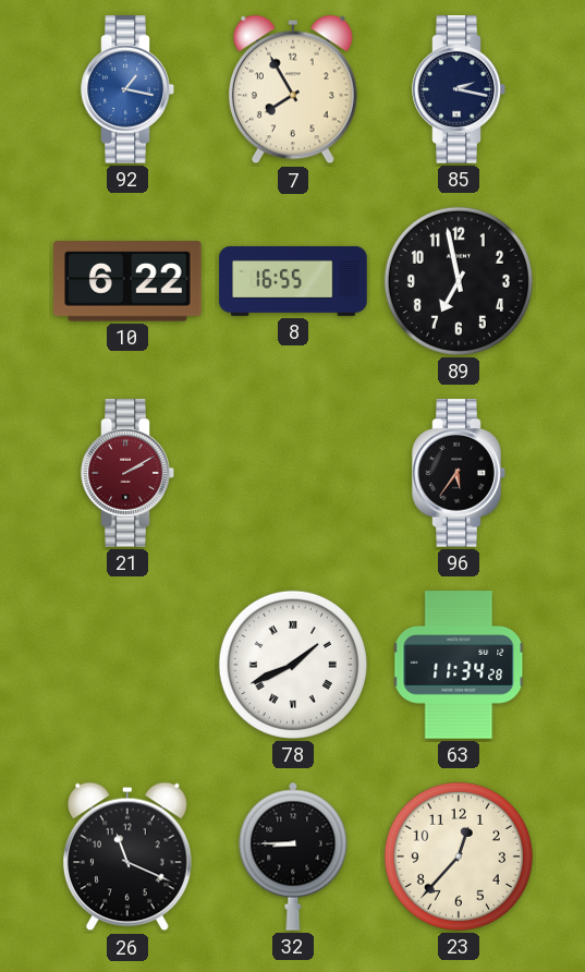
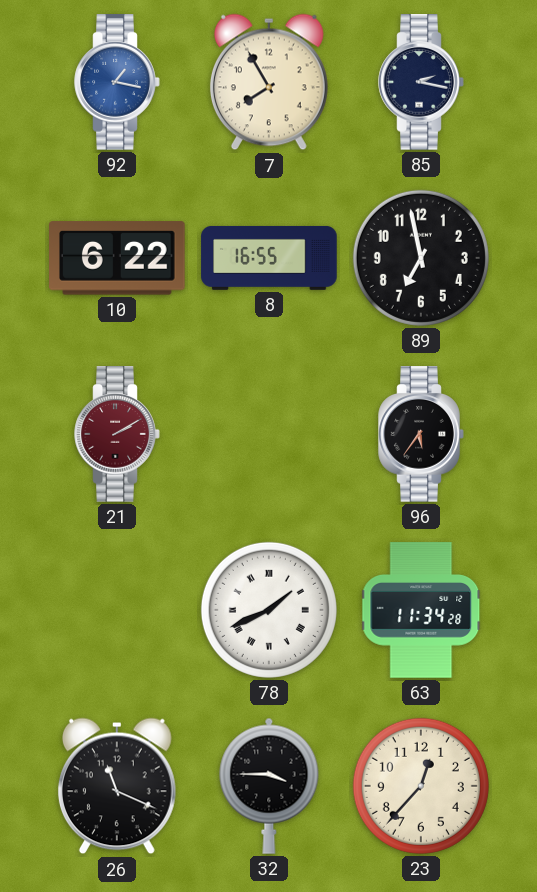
32: 8:45 -> 3:45 (269, 786)
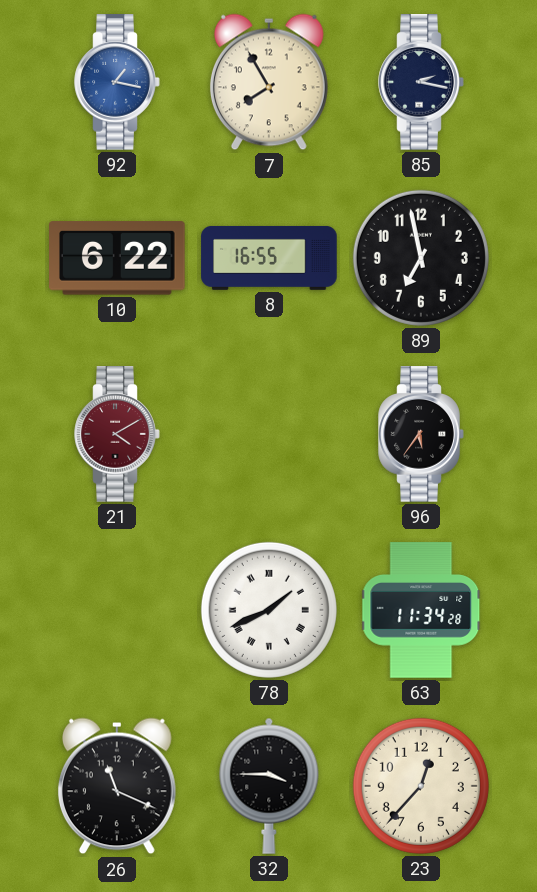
21: 2:10 -> 4:10 (117, 434)
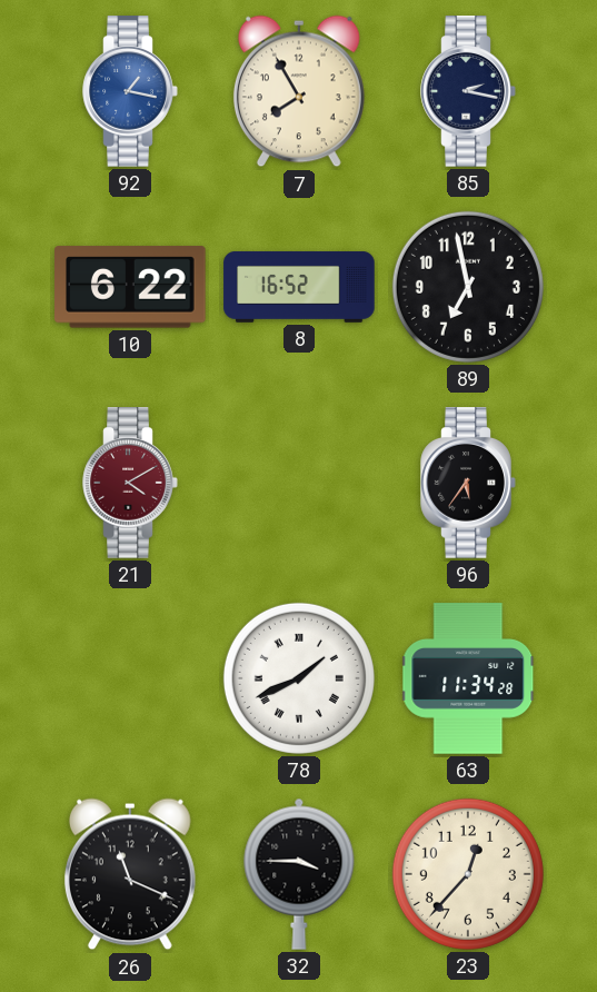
8: 16:55 -> 16:52 (299, 287)
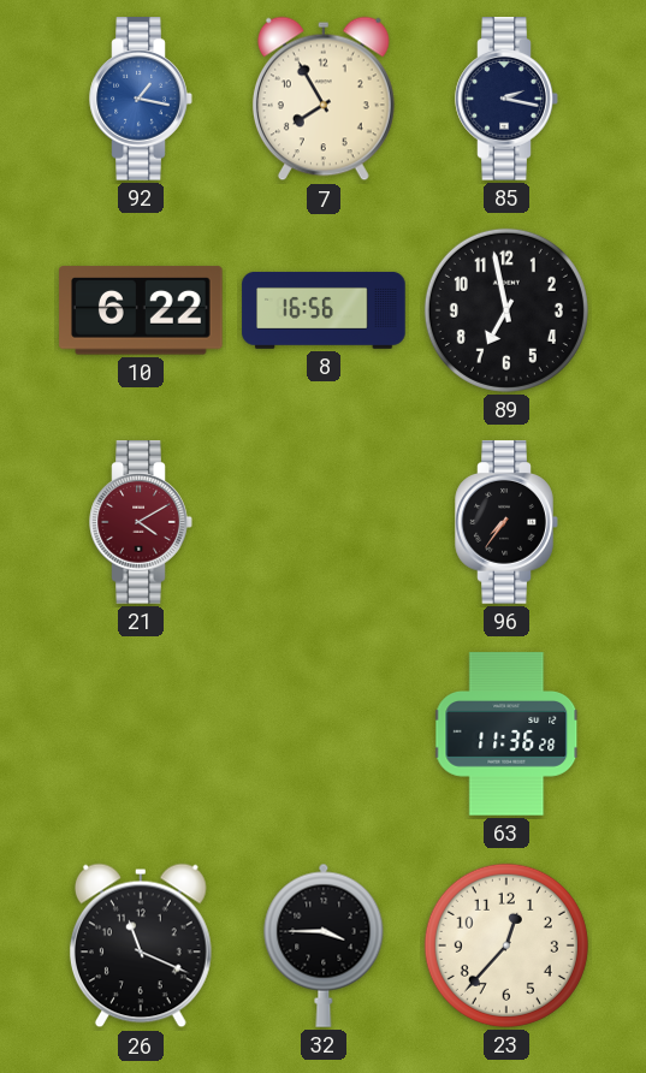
8: 16:52 -> 16:56 (324, 310)
96: 5:36 -> 7:36 (506, 522)
78: 1:41 -> none (299, 678)
63: 11:34 -> 11:36 (508, 734)
